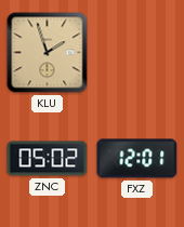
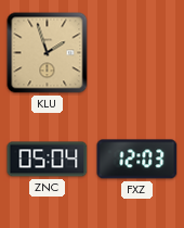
ZNC: 05:02 -> 05:04 (48, 160)
FXZ: 12:01 -> 12:03 (137, 160)
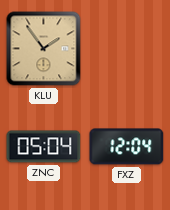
KLU: 1:57 -> 1:54 (44, 49)
FXZ: 12:03 -> 12:04 (127, 147)
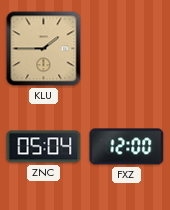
KLU: 1:54 -> 1:45 (44, 49)
FXZ: 12:04 -> 12:00 (127, 147)
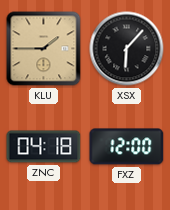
XSX: none -> 6:07 (127, 49)
ZNC: 05:04 -> 04:18 (44, 147)
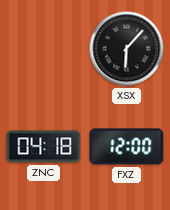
KLU: 1:45 -> none (44, 49)
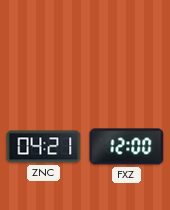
XSX: 6:07 -> none (127, 49)
ZNC: 04:18 -> 04:21 (44, 147)
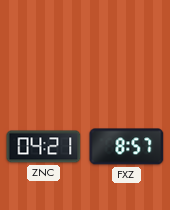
FXZ: 12:00 -> 8:57 (127, 147)
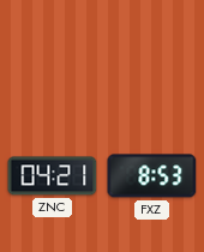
FXZ: 8:57 -> 8:53 (152, 176)
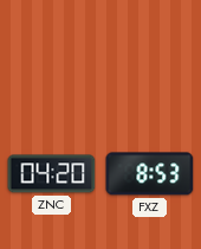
ZNC: 04:21 -> 04:20 (52, 174)
